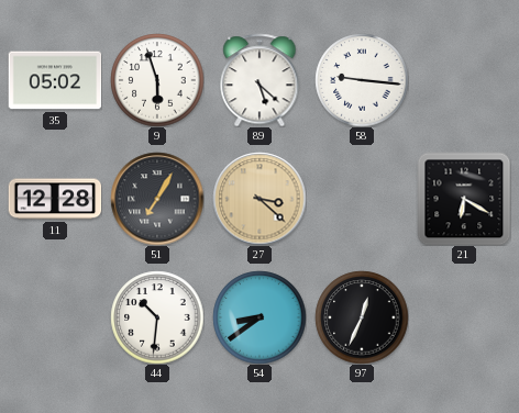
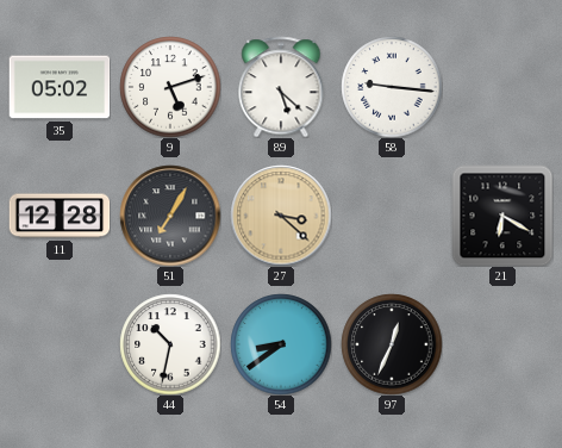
9: 5:57 -> 5:12 (170, 87)
44: 10:31 -> 10:32 (170, 344)
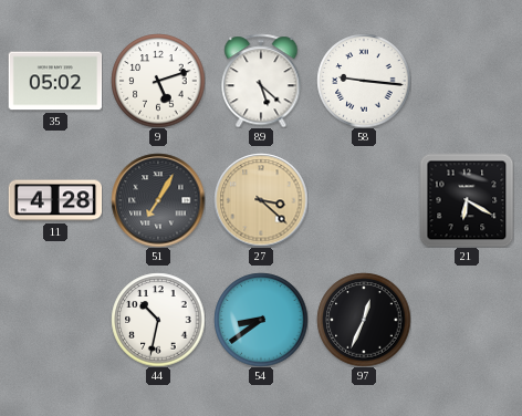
11: 12:28 -> 4:28 (55, 200)
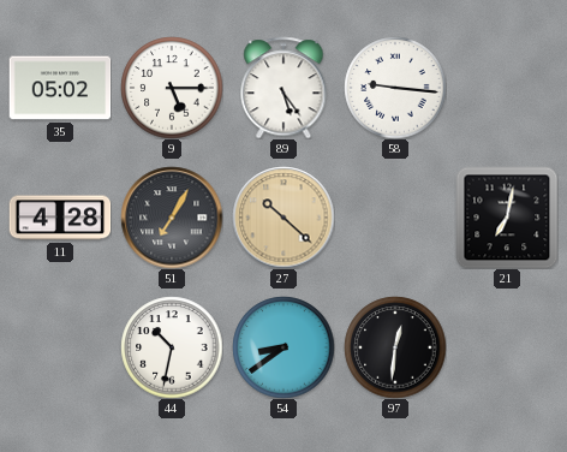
9: 5:12 -> 5:15 (172, 88)
89: 5:22 -> 5:24 (283, 88)
27: 3:22 -> 10:22 (283, 218)
21: 6:20 -> 7:02 (507, 218)
97: 12:34 -> 12:31 (395, 347)
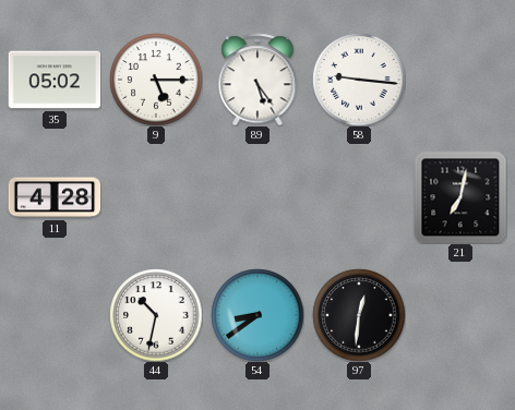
51: 7:05 -> none (172, 218)
27: 10:22 -> none (283, 218)
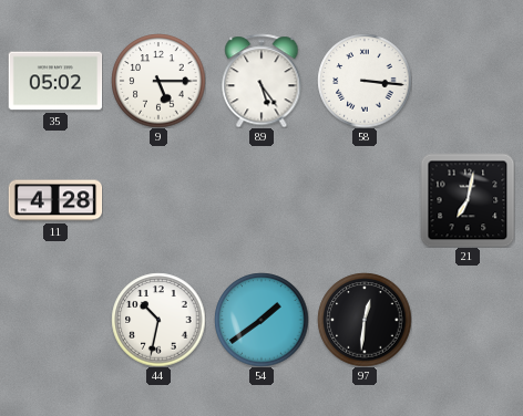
58: 9:16 -> 3:16 (365, 81)
54: 8:39 -> 1:39 (261, 320)
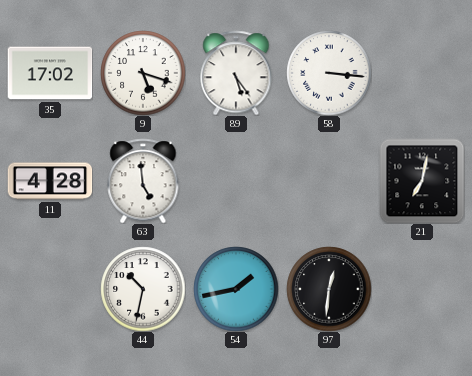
35: 05:02 -> 17:02 (50, 73)
9: 5:15 -> 5:18 (143, 73)
63: none -> 4:59 (143, 181)
54: 1:39 -> 1:43 (236, 289)
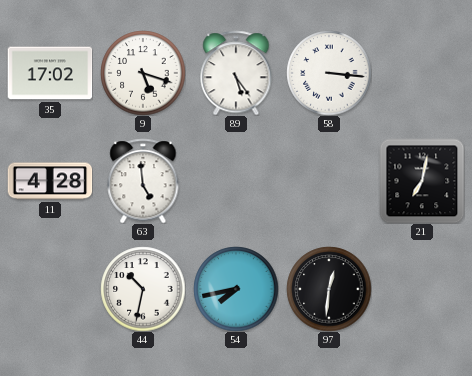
54: 1:43 -> 7:43 (236, 289)
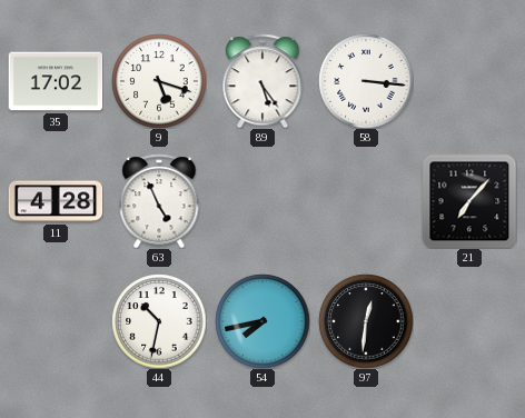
63: 4:59 -> 4:56 (159, 201)
21: 7:02 -> 7:07 (469, 201)
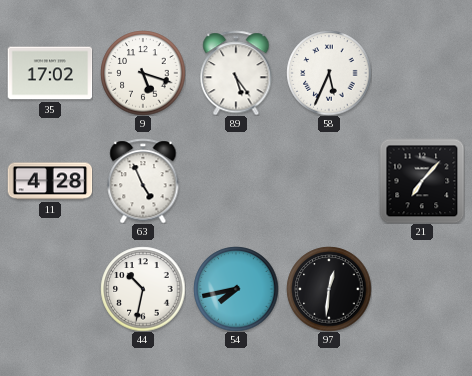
58: 3:16 -> 5:34 (329, 73)
